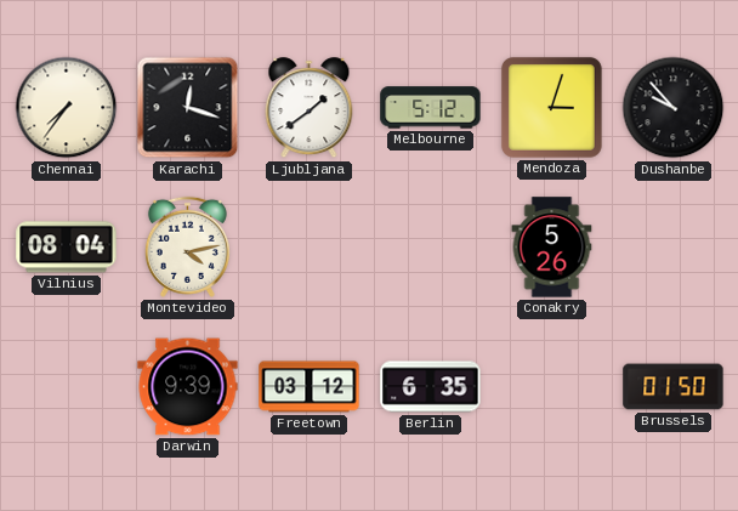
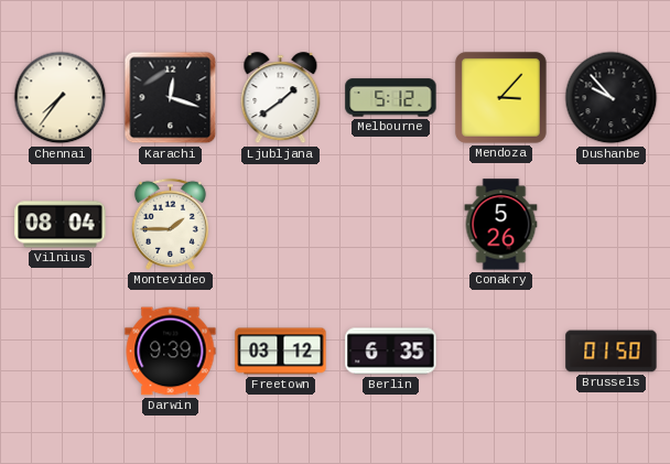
Mendoza: 3:03 -> 3:07 (500, 97)
Montevideo: 4:13 -> 1:45 (170, 224)
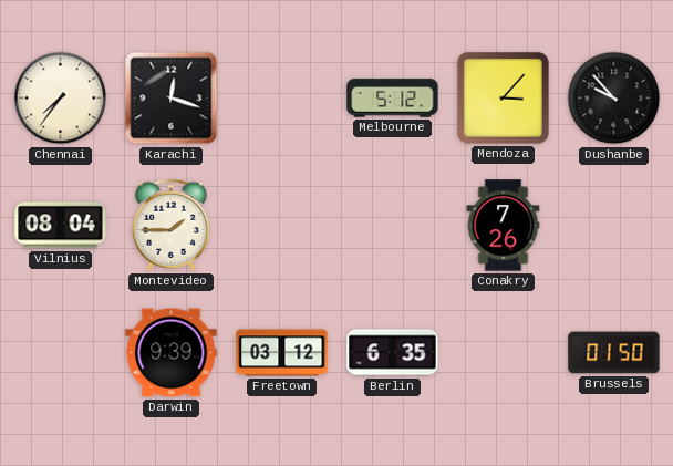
Ljubljana: 1:39 -> none (281, 98)
Conakry: 5:26 -> 7:26 (504, 226)
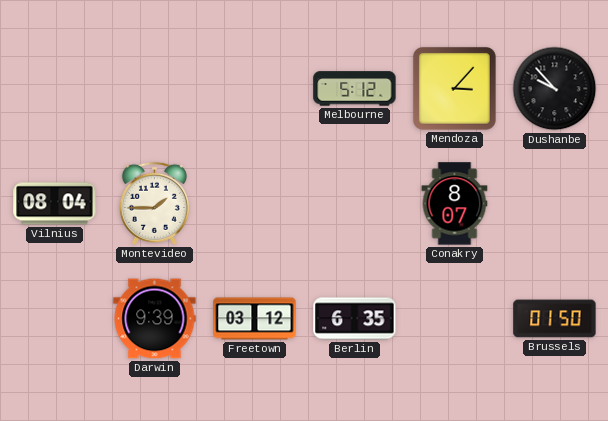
Chennai: 7:36 -> none (61, 99)
Karachi: 12:18 -> none (172, 99)
Conakry: 7:26 -> 8:07 (455, 204)
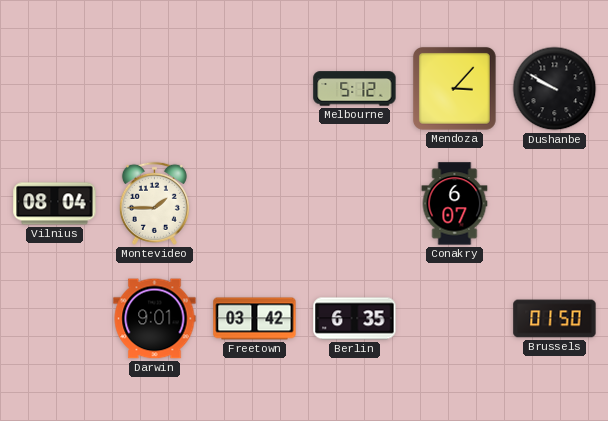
Dushanbe: 9:53 -> 9:50 (555, 89)
Conakry: 8:07 -> 6:07 (455, 204)
Darwin: 9:39 -> 9:01 (155, 319)
Freetown: 03:12 -> 03:42 (255, 319)
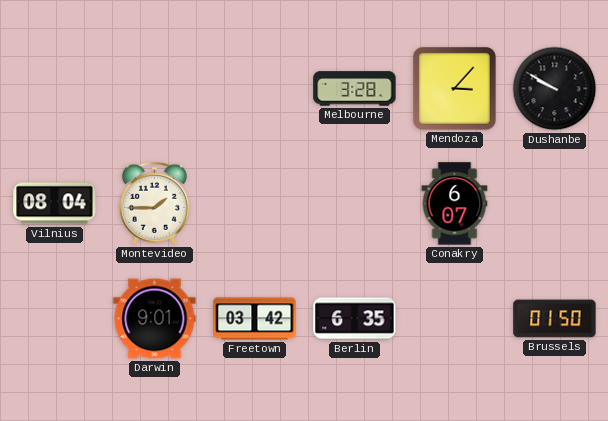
Melbourne: 5:12 -> 3:28 (355, 89)
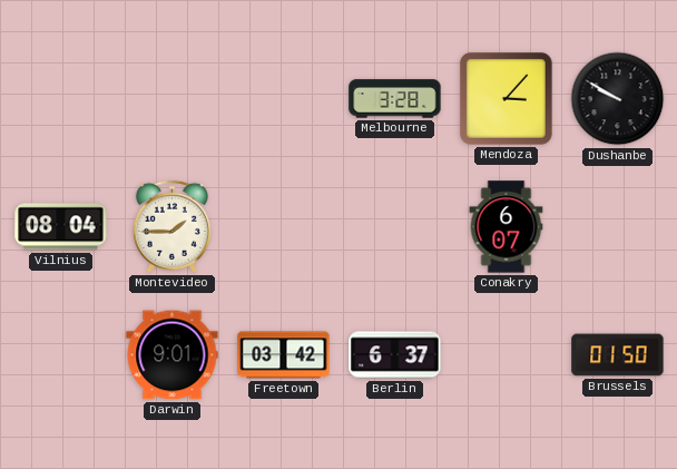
Berlin: 6:35 -> 6:37 (395, 355)
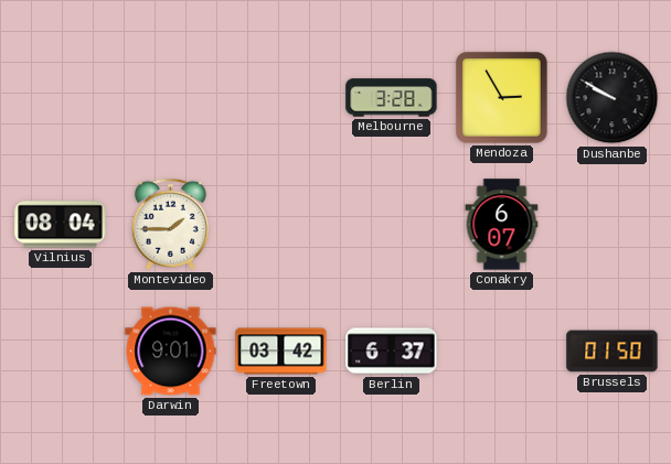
Mendoza: 3:07 -> 2:55 (501, 97)
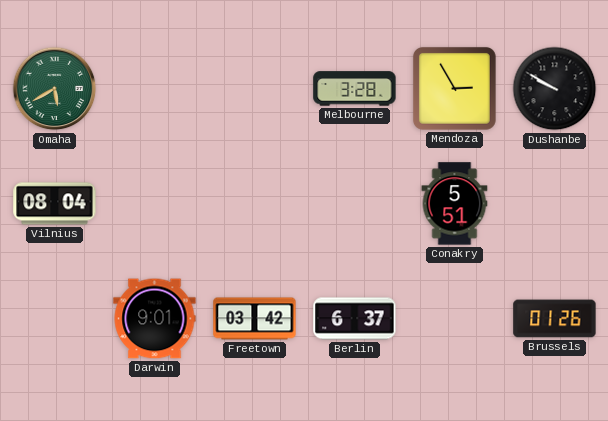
Omaha: none -> 5:40 (55, 89)
Montevideo: 1:45 -> none (170, 224)
Conakry: 6:07 -> 5:51 (455, 204)
Brussels: 01:50 -> 01:26 (555, 319)
